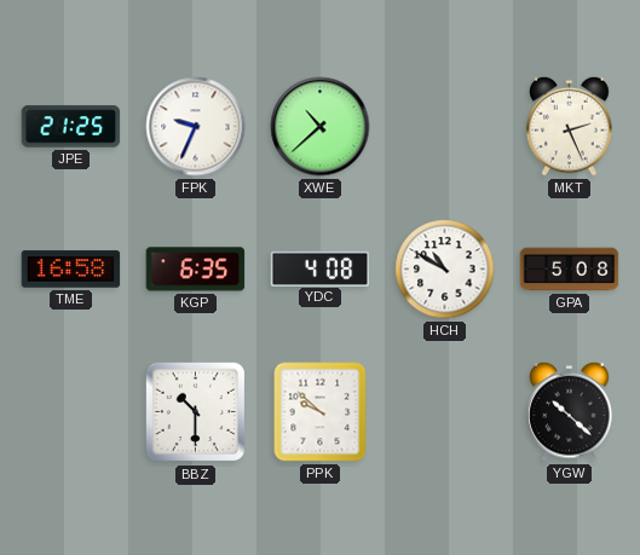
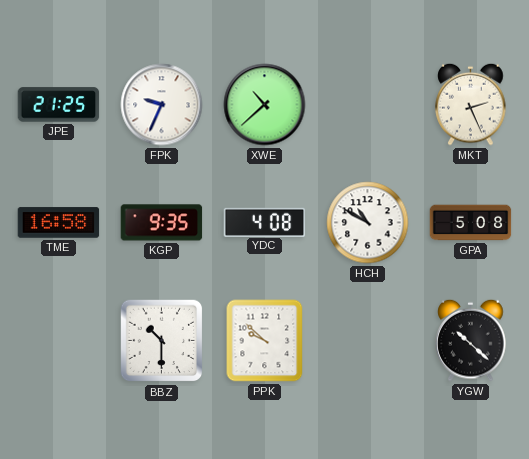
KGP: 6:35 -> 9:35 (162, 223)
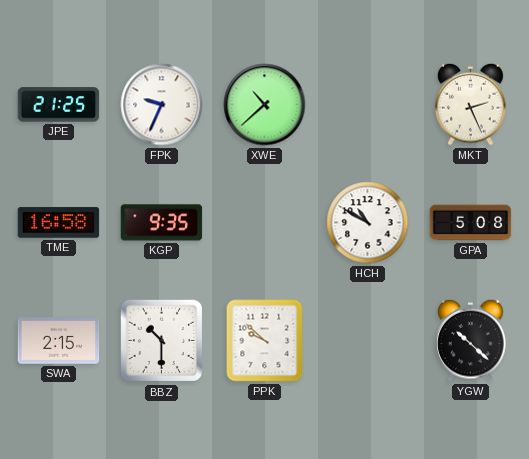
YDC: 4:08 -> none (265, 222)
SWA: none -> 2:15 (59, 341)
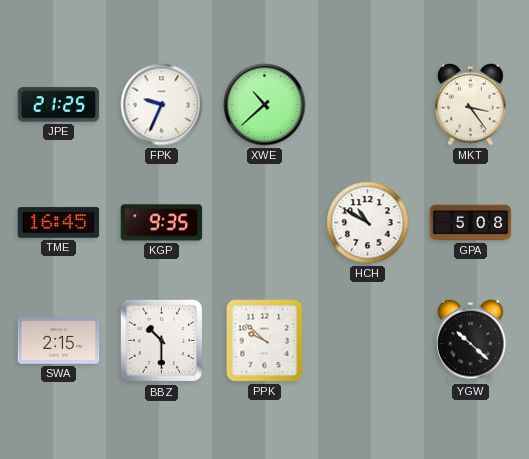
MKT: 2:26 -> 3:24 (471, 104)
TME: 16:58 -> 16:45 (59, 223)
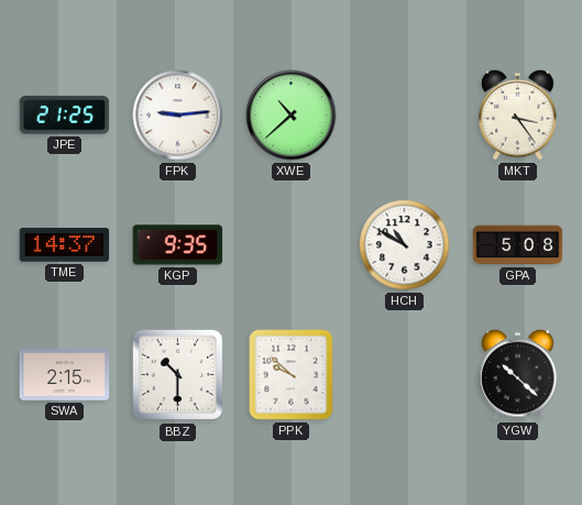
FPK: 9:34 -> 9:14 (178, 116)
TME: 16:45 -> 14:37 (65, 245)
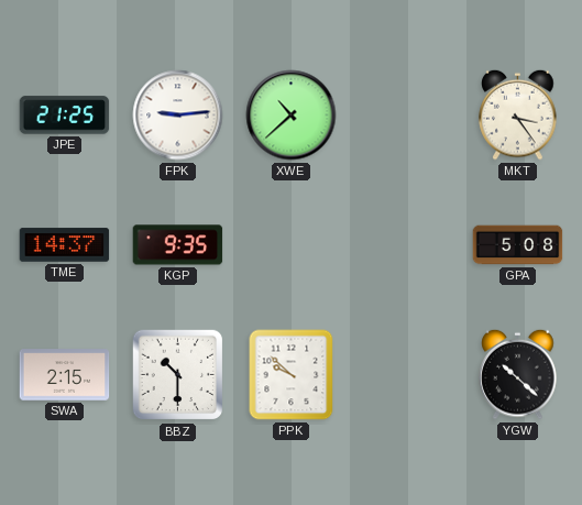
HCH: 10:50 -> none (405, 245)
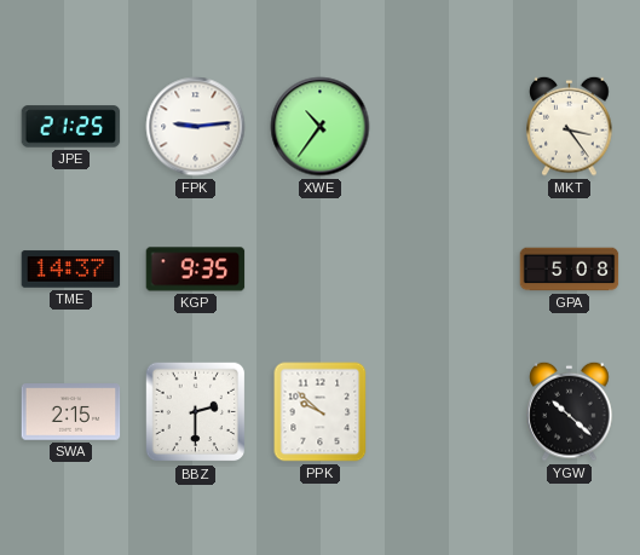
XWE: 10:38 -> 10:36 (321, 127)
BBZ: 10:30 -> 2:30 (196, 412)
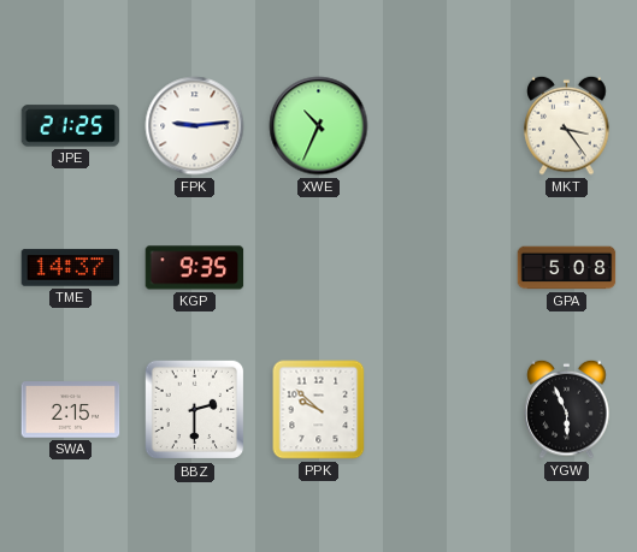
XWE: 10:36 -> 10:34 (319, 126)
YGW: 10:22 -> 5:56 (567, 409)
